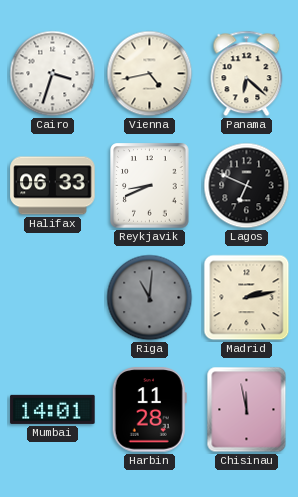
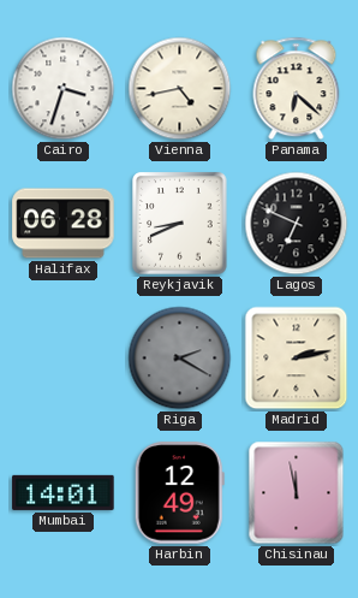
Halifax: 06:33 -> 06:28 (64, 224)
Riga: 11:01 -> 2:20 (180, 359)
Harbin: 11:28 -> 12:49 (179, 493)
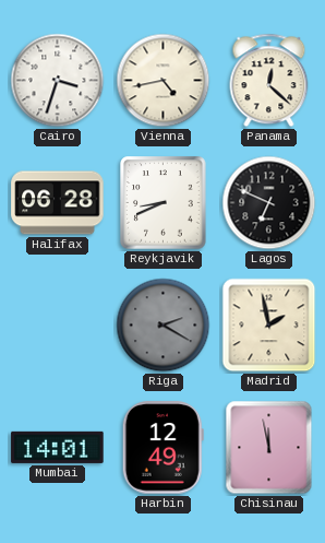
Panama: 6:22 -> 12:22 (269, 81)
Madrid: 2:13 -> 1:58 (269, 326)
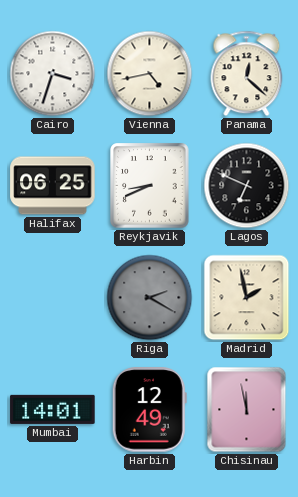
Halifax: 06:28 -> 06:25 (53, 186)
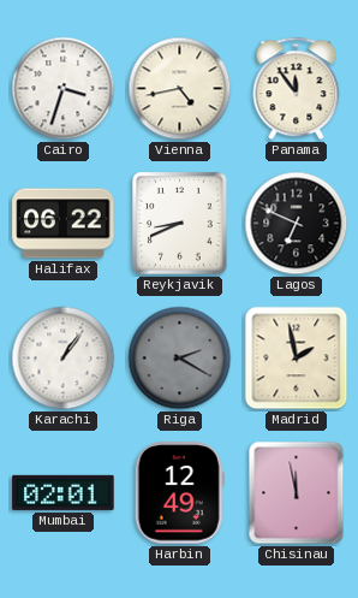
Panama: 12:22 -> 11:54 (297, 89)
Halifax: 06:25 -> 06:22 (64, 224)
Karachi: none -> 1:06 (64, 359)
Mumbai: 14:01 -> 02:01 (64, 492)
